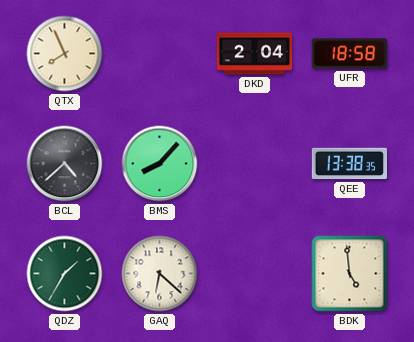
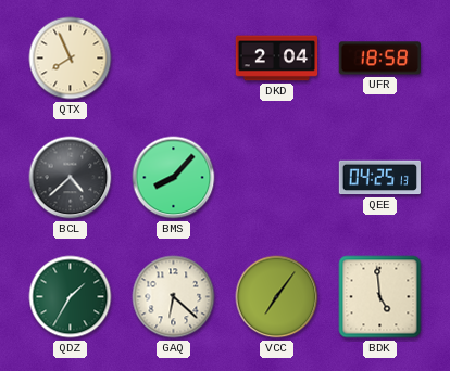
QEE: 13:38 -> 04:25 (379, 178)
VCC: none -> 7:06 (277, 297)
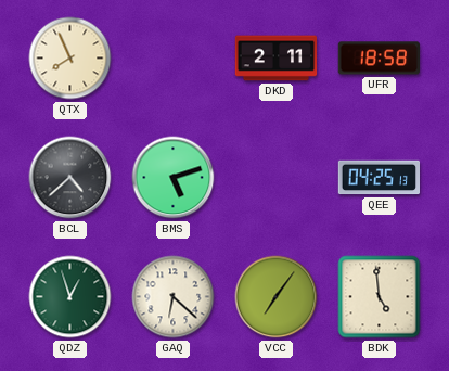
DKD: 2:04 -> 2:11 (277, 59)
BMS: 8:07 -> 5:12 (174, 178)
QDZ: 1:35 -> 12:57 (70, 297)
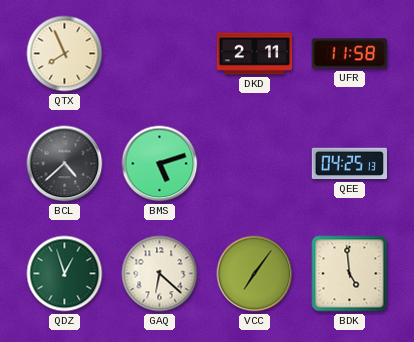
UFR: 18:58 -> 11:58 (349, 54)
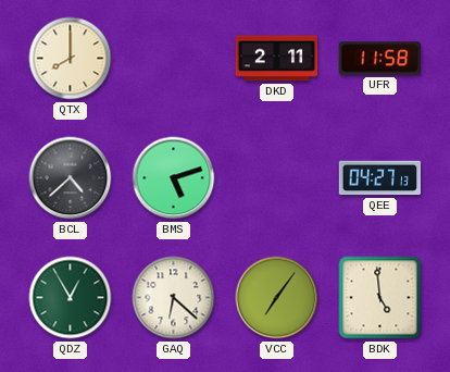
QTX: 7:56 -> 8:00 (71, 59)
QEE: 04:25 -> 04:27 (379, 178)
QDZ: 12:57 -> 12:55 (71, 298)
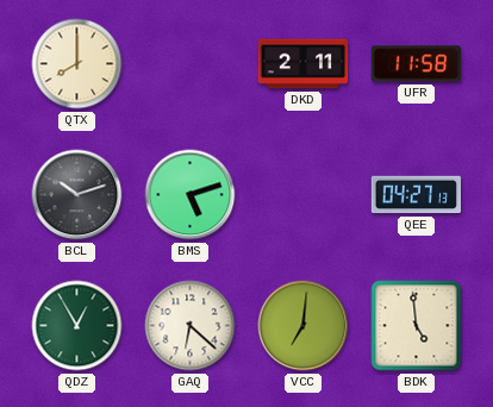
BCL: 4:38 -> 10:12 (77, 195)
VCC: 7:06 -> 7:01 (304, 326)
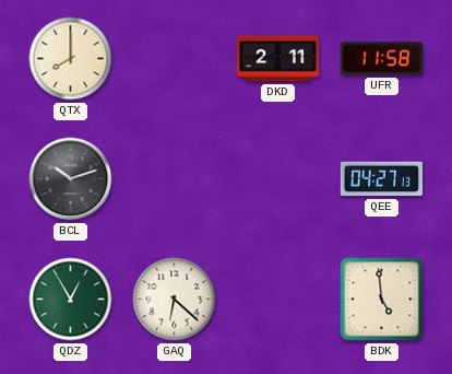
BMS: 5:12 -> none (191, 195)
VCC: 7:01 -> none (304, 326)
